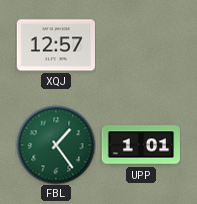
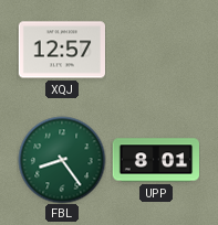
FBL: 1:24 -> 8:24 (62, 160)
UPP: 1:01 -> 8:01 (155, 160)
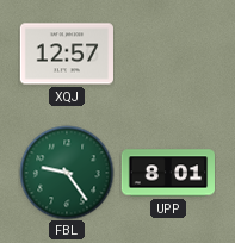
FBL: 8:24 -> 9:24 (67, 173)
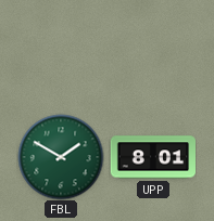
XQJ: 12:57 -> none (66, 54)
FBL: 9:24 -> 1:50 (61, 157)
